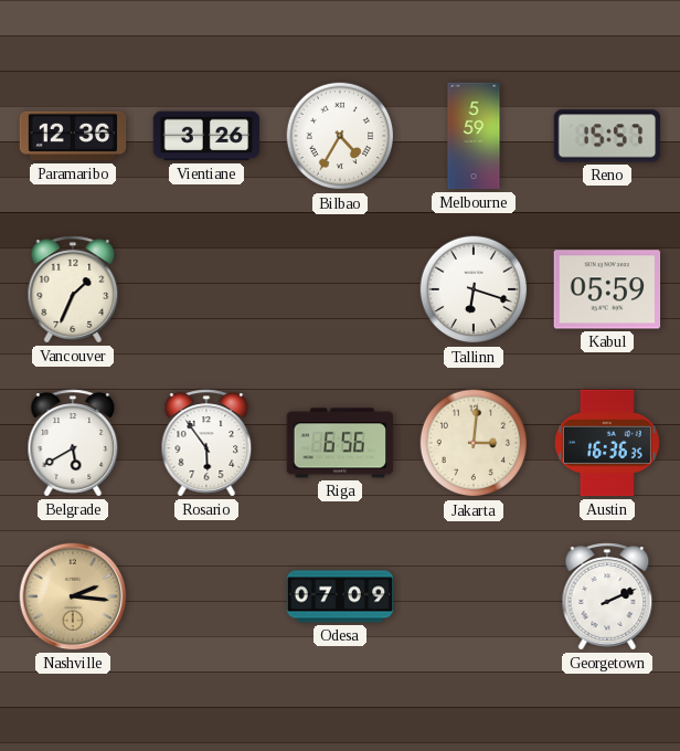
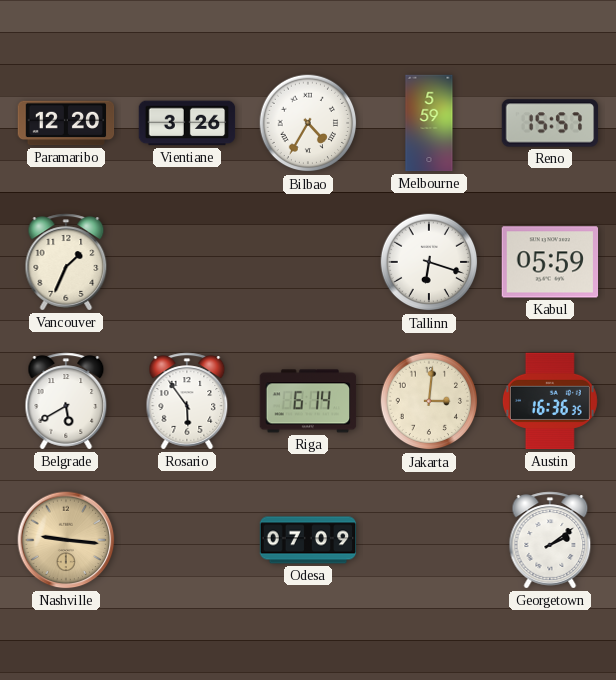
Paramaribo: 12:36 -> 12:20 (66, 123)
Riga: 6:56 -> 6:14 (308, 401)
Nashville: 2:16 -> 9:16 (66, 540)
Georgetown: 2:11 -> 2:09 (550, 540)
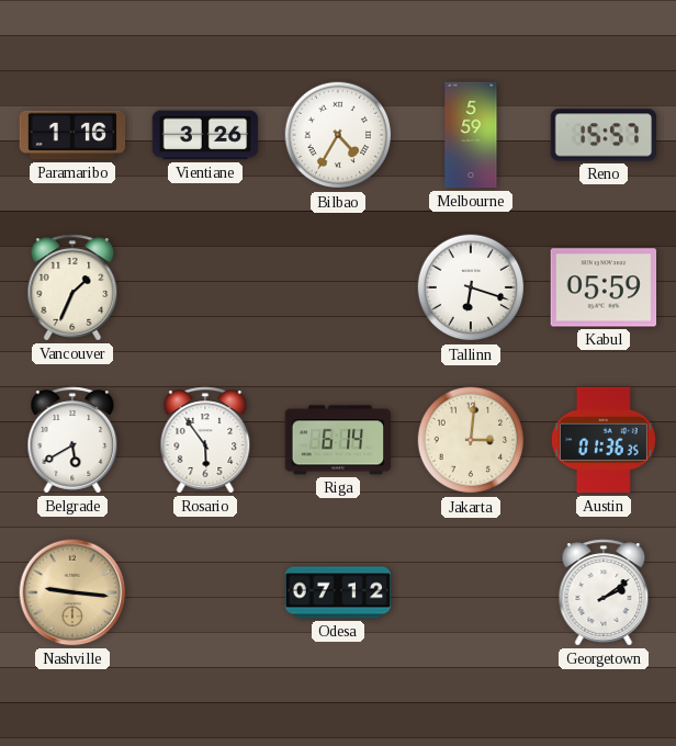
Paramaribo: 12:20 -> 1:16 (72, 135)
Austin: 16:36 -> 01:36 (604, 440)
Odesa: 07:09 -> 07:12 (338, 592)
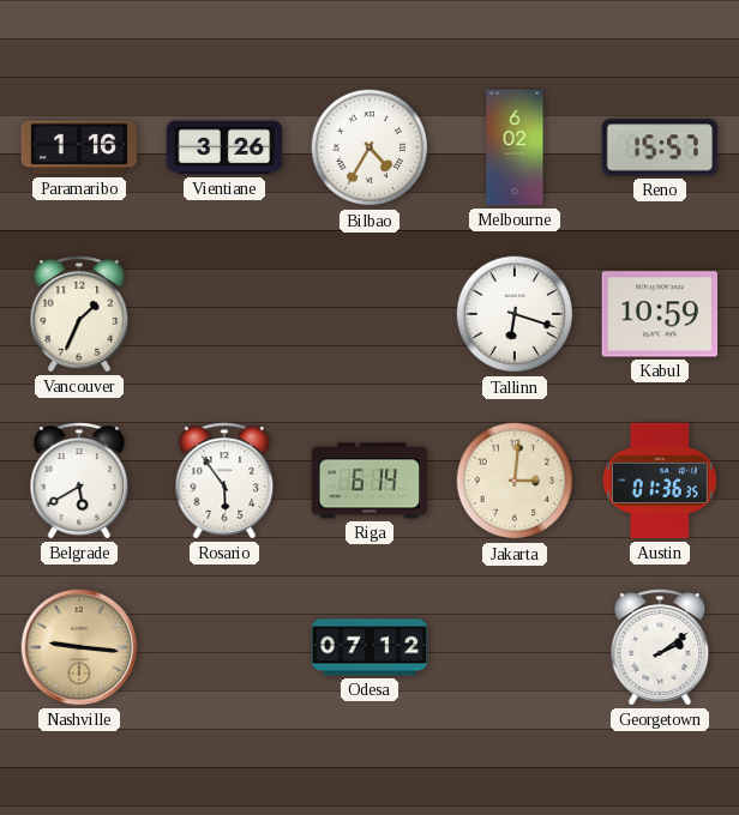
Melbourne: 5:59 -> 6:02 (515, 147)
Kabul: 05:59 -> 10:59 (660, 314)
